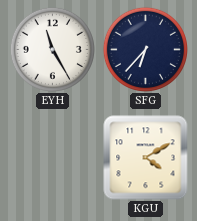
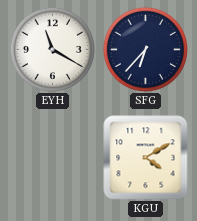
EYH: 11:25 -> 11:20 (52, 49)
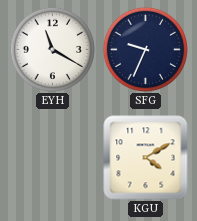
SFG: 6:37 -> 9:34 (145, 49)
